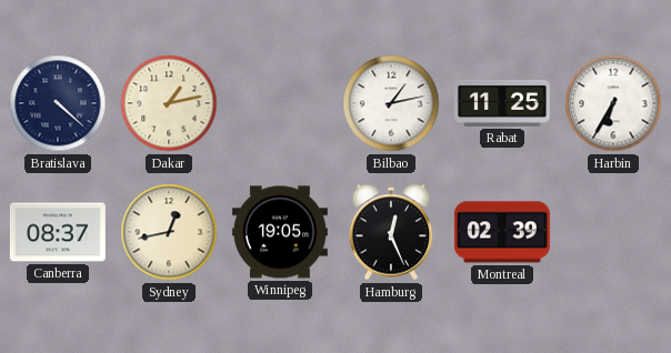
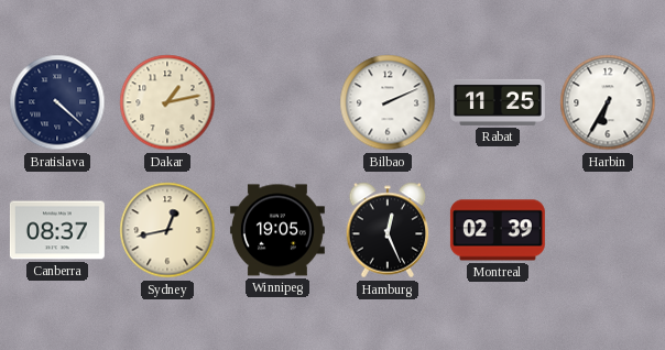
Bilbao: 1:13 -> 2:11 (388, 102)
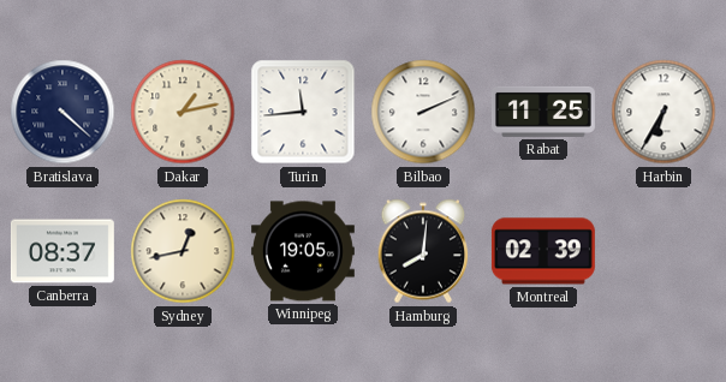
Turin: none -> 11:44 (303, 112)
Hamburg: 12:26 -> 8:01 (423, 251)
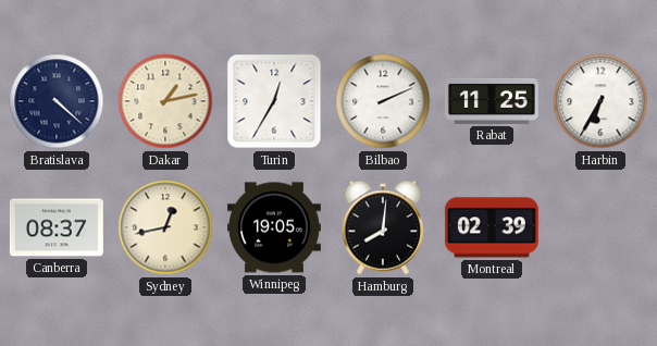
Turin: 11:44 -> 12:35 (274, 101)
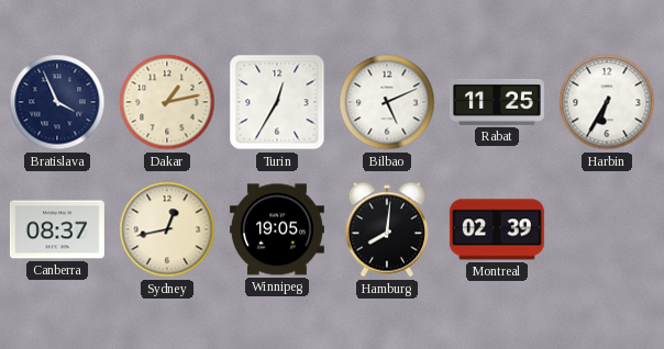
Bratislava: 4:22 -> 3:56 (57, 102)
Bilbao: 2:11 -> 5:11 (387, 102)
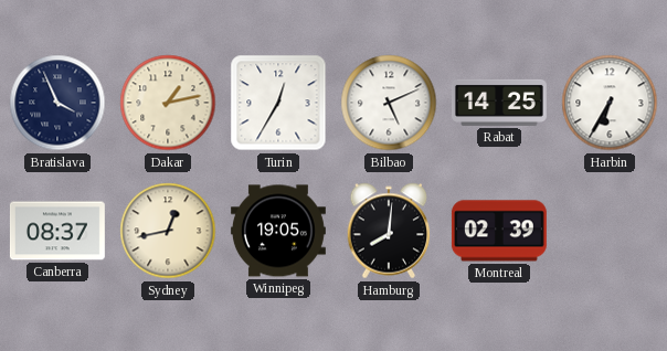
Rabat: 11:25 -> 14:25 (499, 103)
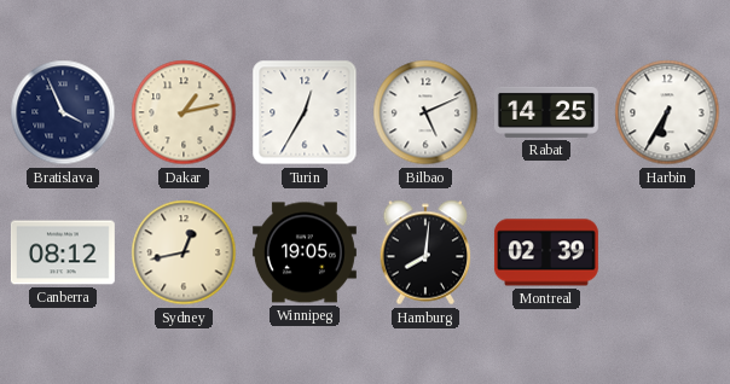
Canberra: 08:37 -> 08:12 (63, 252)
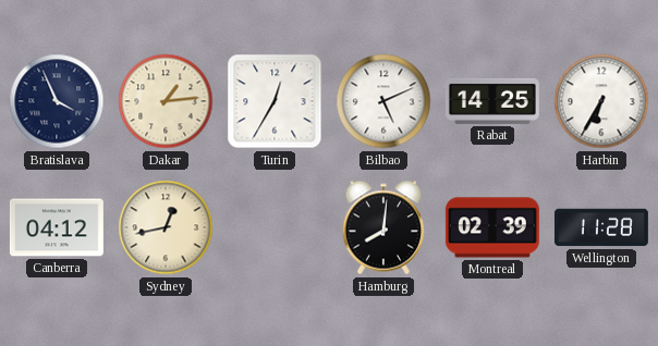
Dakar: 1:13 -> 1:14 (166, 101)
Canberra: 08:12 -> 04:12 (57, 227)
Winnipeg: 19:05 -> none (305, 252)
Wellington: none -> 11:28 (601, 227)
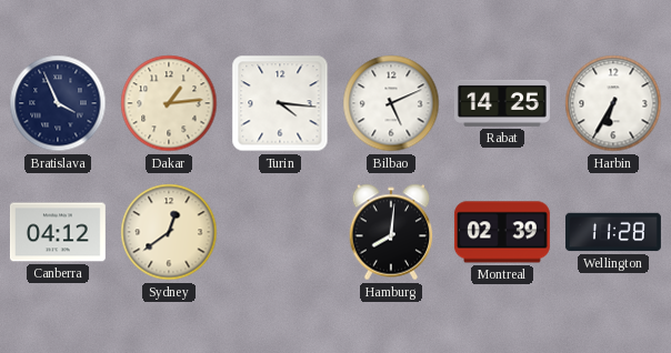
Turin: 12:35 -> 4:16 (280, 103)
Sydney: 12:43 -> 12:39 (169, 232)
